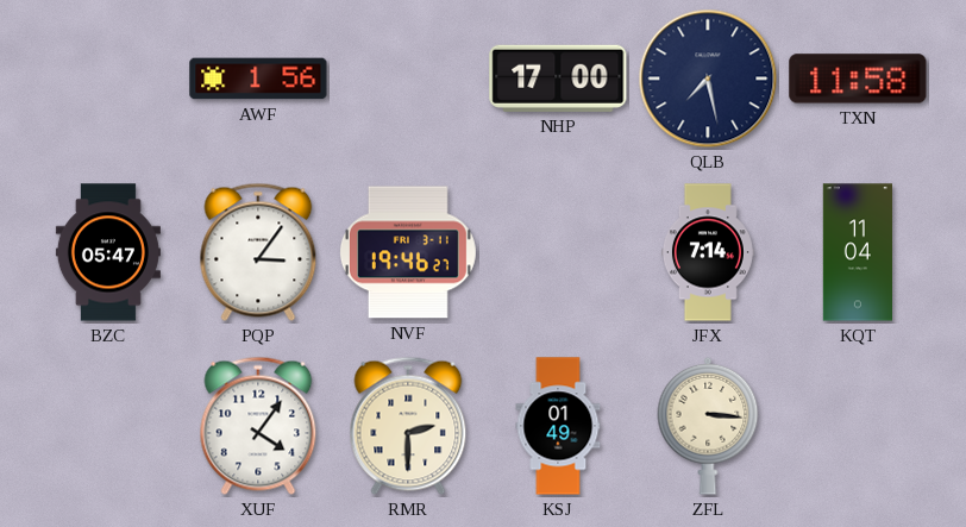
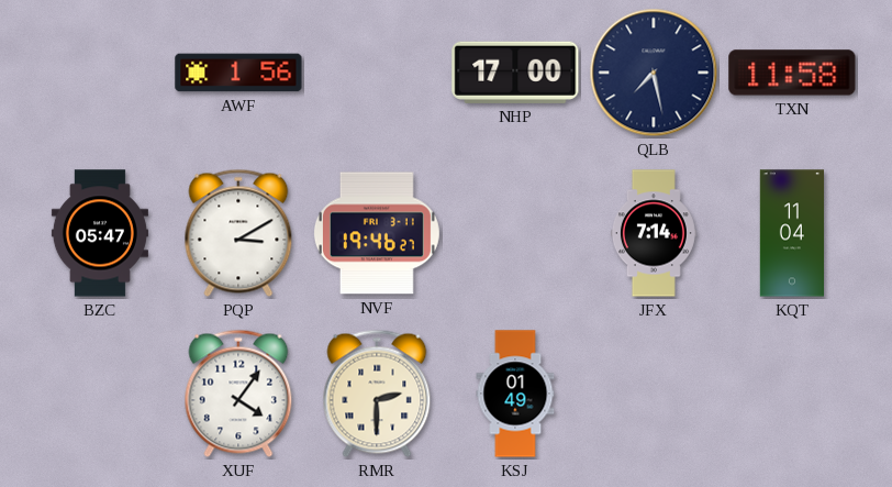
PQP: 3:06 -> 3:10 (238, 233)
ZFL: 3:16 -> none (708, 426)
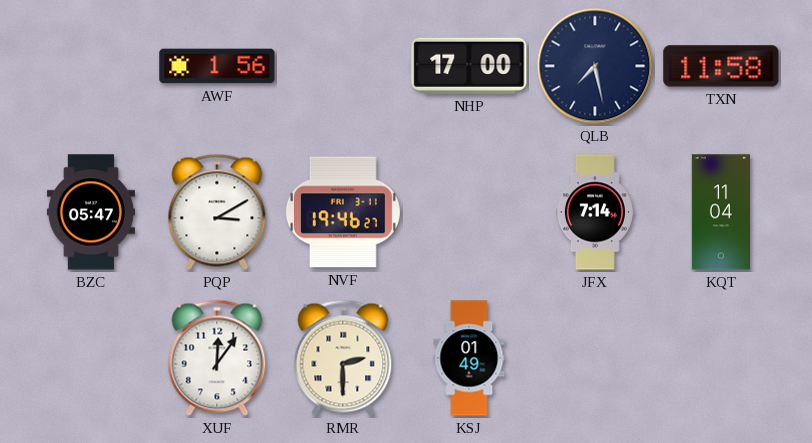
XUF: 4:06 -> 12:06 (217, 358)
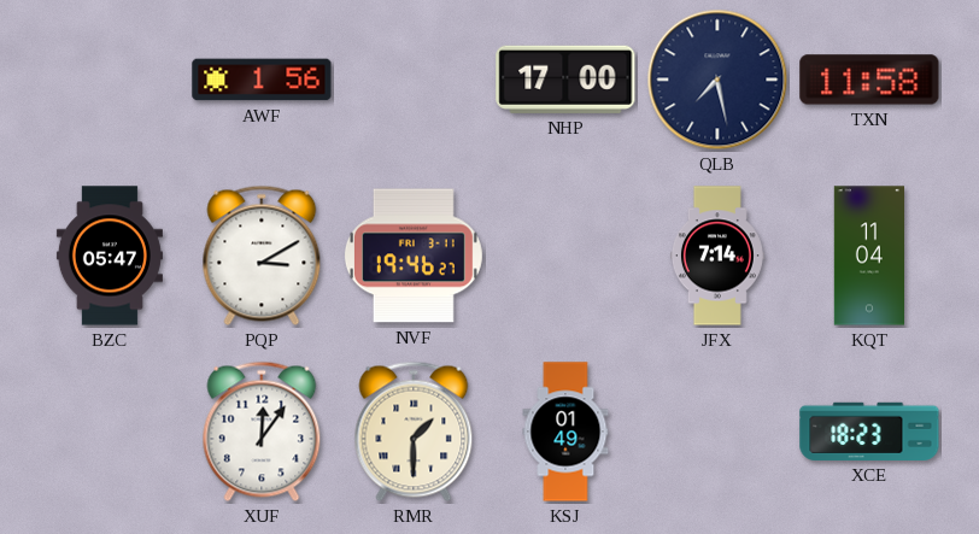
RMR: 2:30 -> 1:30 (414, 432)
XCE: none -> 18:23 (869, 432)
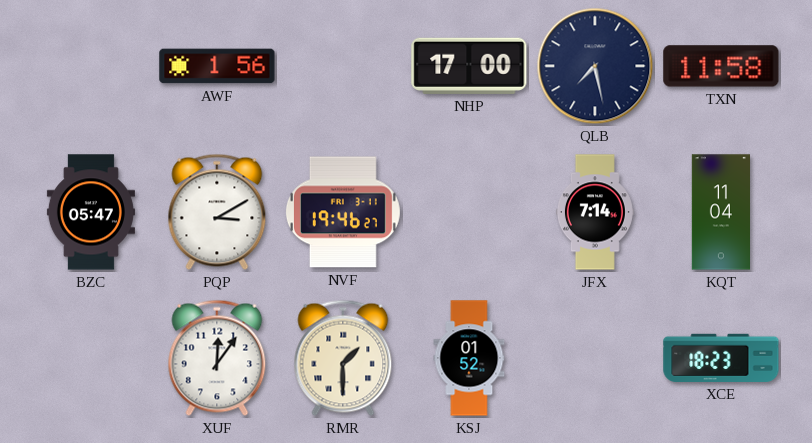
KSJ: 01:49 -> 01:52 (469, 358)
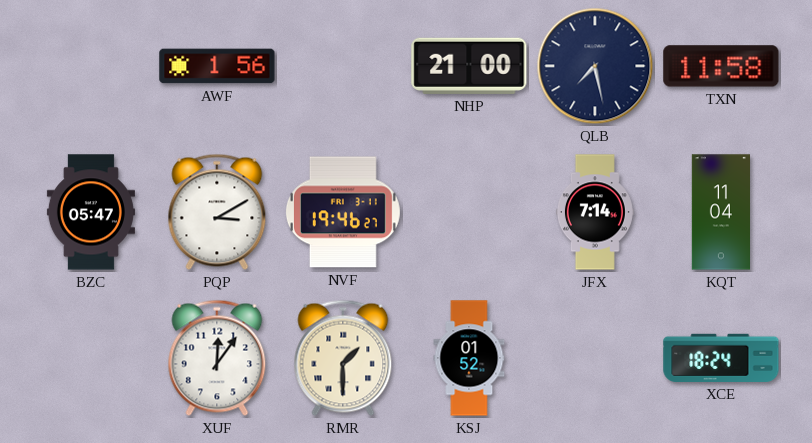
NHP: 17:00 -> 21:00 (469, 66)
XCE: 18:23 -> 18:24 (721, 358)
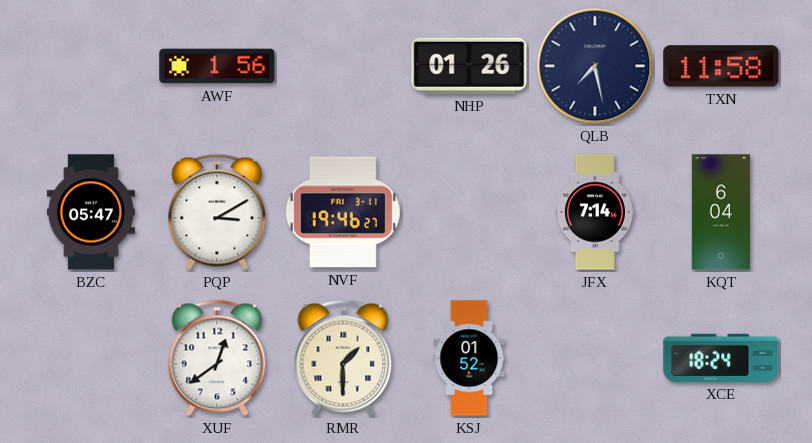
NHP: 21:00 -> 01:26 (469, 66)
KQT: 11:04 -> 6:04 (720, 212)
XUF: 12:06 -> 12:39 (217, 358)
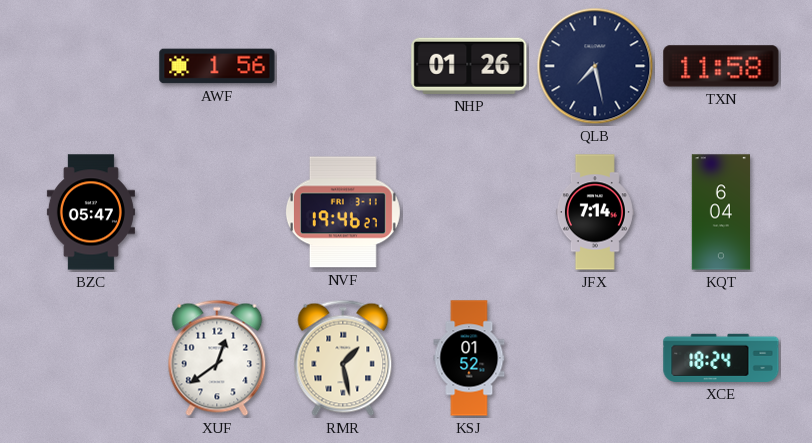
PQP: 3:10 -> none (217, 212)
RMR: 1:30 -> 1:28 (343, 358)
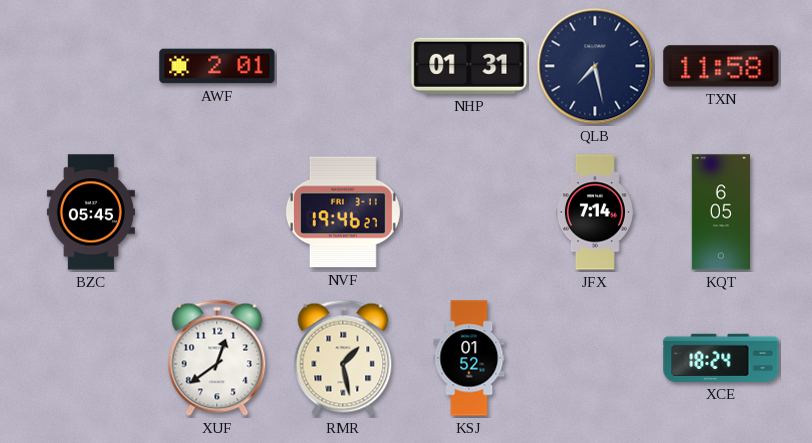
AWF: 1:56 -> 2:01 (217, 66)
NHP: 01:26 -> 01:31 (469, 66)
BZC: 05:47 -> 05:45 (91, 212)
KQT: 6:04 -> 6:05 (720, 212)
